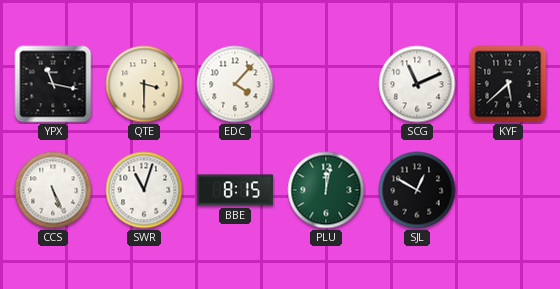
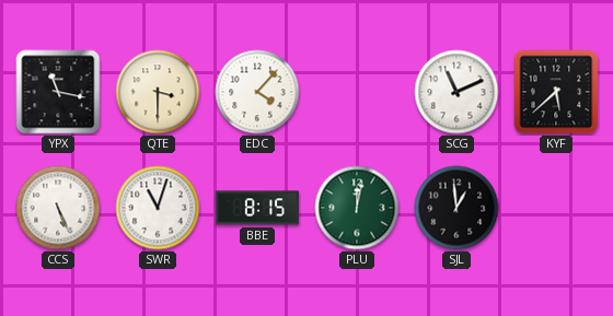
SJL: 12:50 -> 12:59 (456, 208)
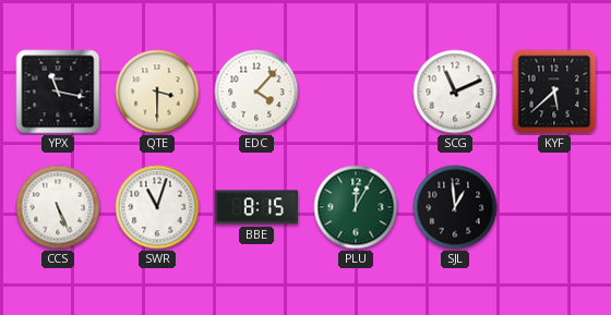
PLU: 12:02 -> 12:05 (356, 207)
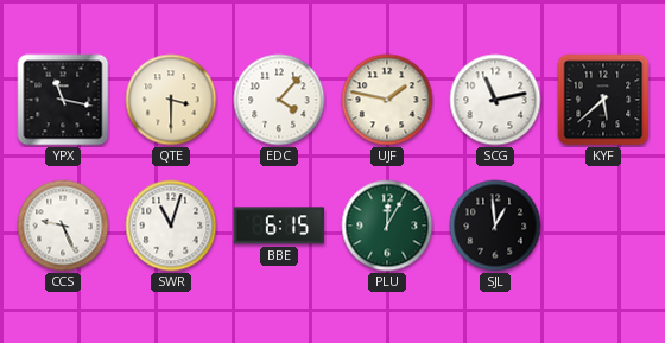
UJF: none -> 1:47 (387, 100)
SCG: 11:11 -> 11:13 (495, 100)
CCS: 5:26 -> 9:26 (63, 226)
BBE: 8:15 -> 6:15 (279, 226)
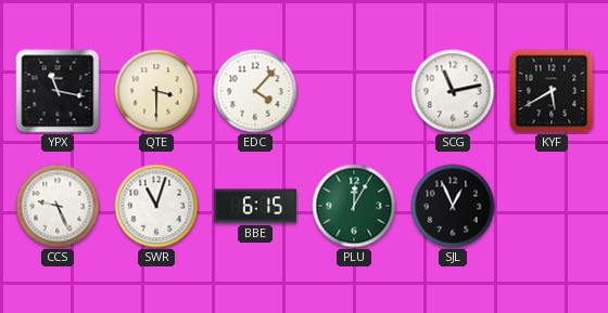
UJF: 1:47 -> none (387, 100)
KYF: 5:38 -> 5:40 (552, 91)
SJL: 12:59 -> 12:56 (453, 206)
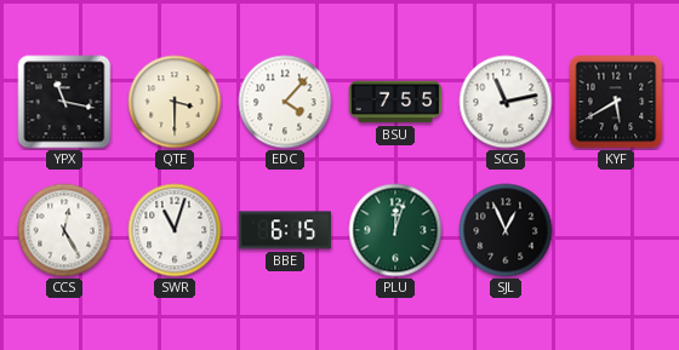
BSU: none -> 7:55 (395, 102)
CCS: 9:26 -> 12:25 (64, 230)
PLU: 12:05 -> 12:03 (395, 230)
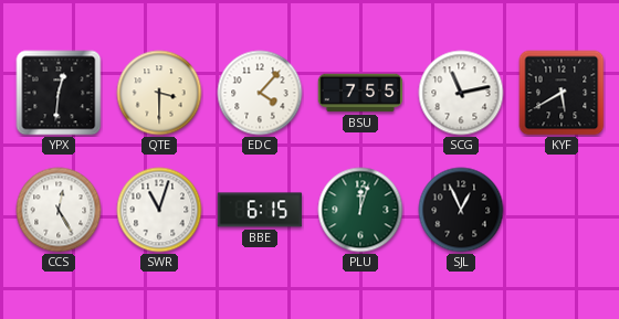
YPX: 11:17 -> 12:31 (59, 93)
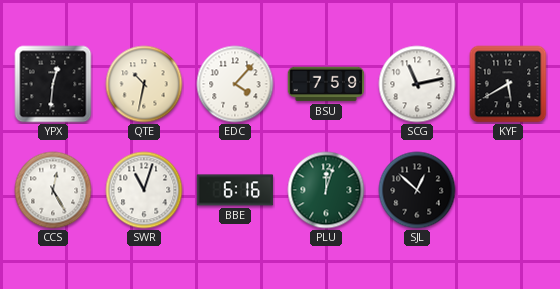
QTE: 3:30 -> 10:32 (144, 84)
BSU: 7:55 -> 7:59 (326, 84)
BBE: 6:15 -> 6:16 (235, 190)
SJL: 12:56 -> 12:52 (417, 190)
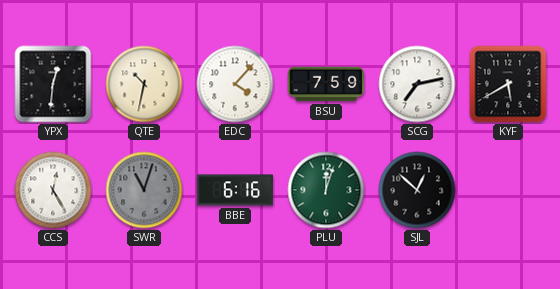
SCG: 11:13 -> 7:13 (417, 84)
SWR dial: white -> grey (144, 190)
